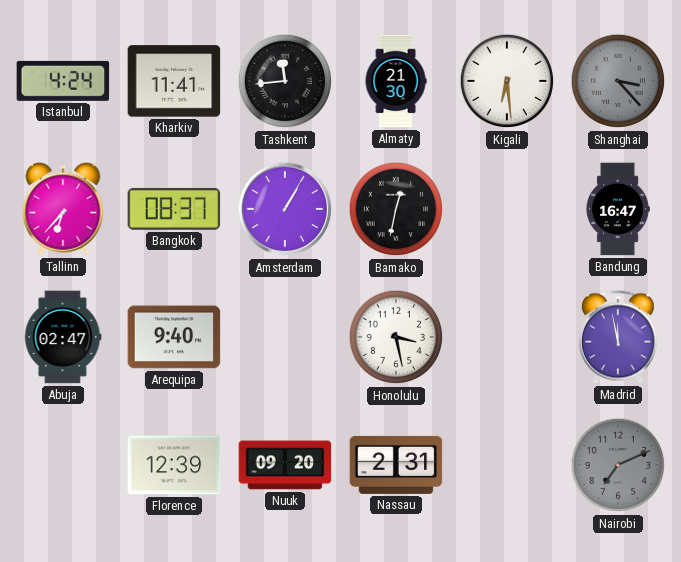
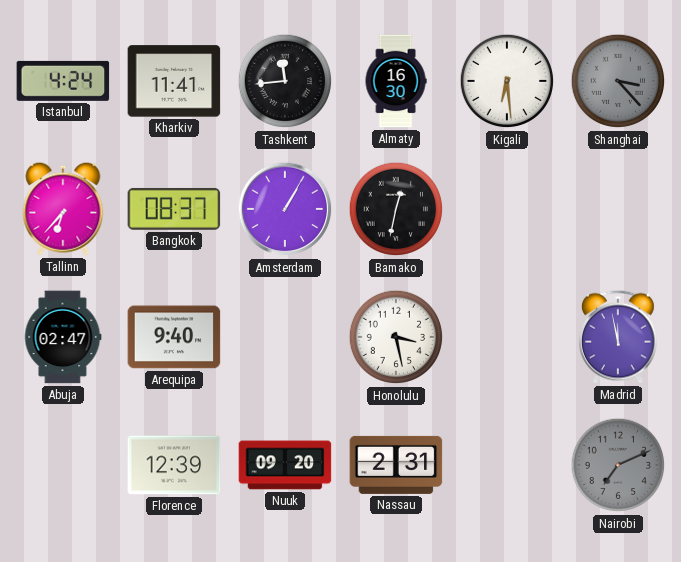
Almaty: 21:30 -> 16:30 (396, 81)
Bandung: 16:47 -> none (618, 209)
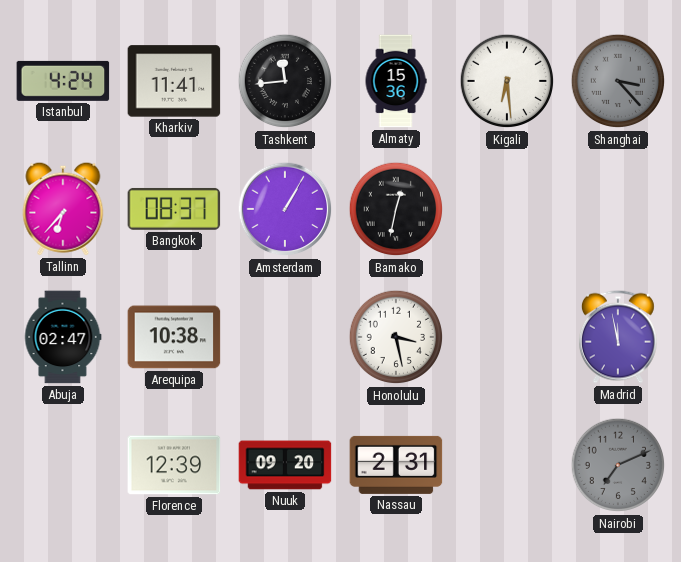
Almaty: 16:30 -> 15:36 (396, 81)
Arequipa: 9:40 -> 10:38 (174, 337)
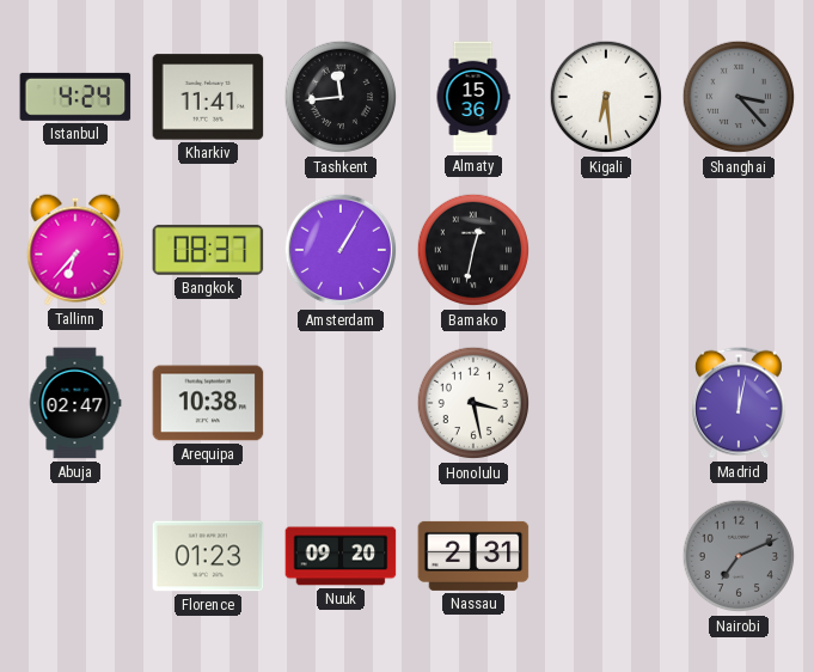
Madrid: 11:58 -> 12:02 (739, 403)
Florence: 12:39 -> 01:23 (208, 556)
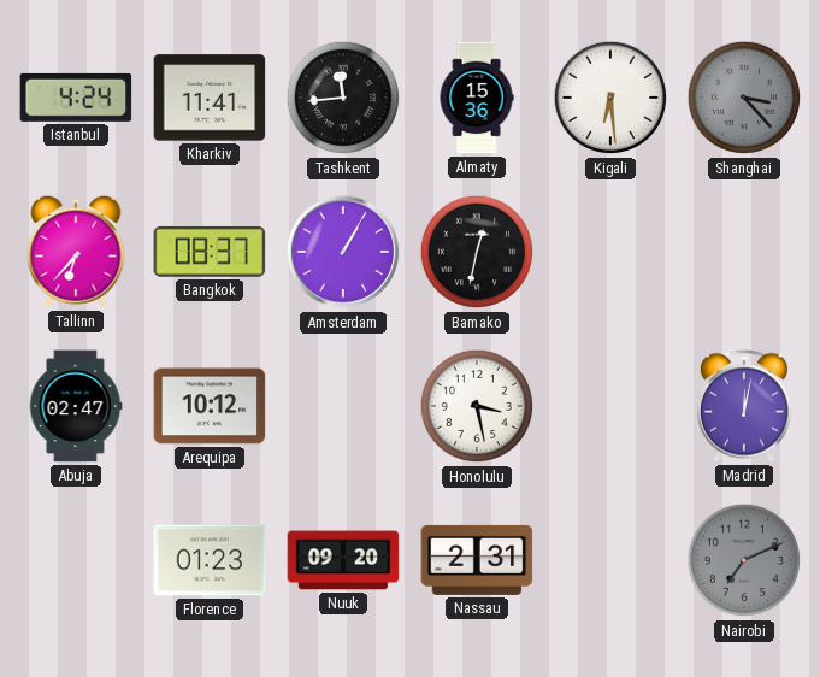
Arequipa: 10:38 -> 10:12 (210, 406)
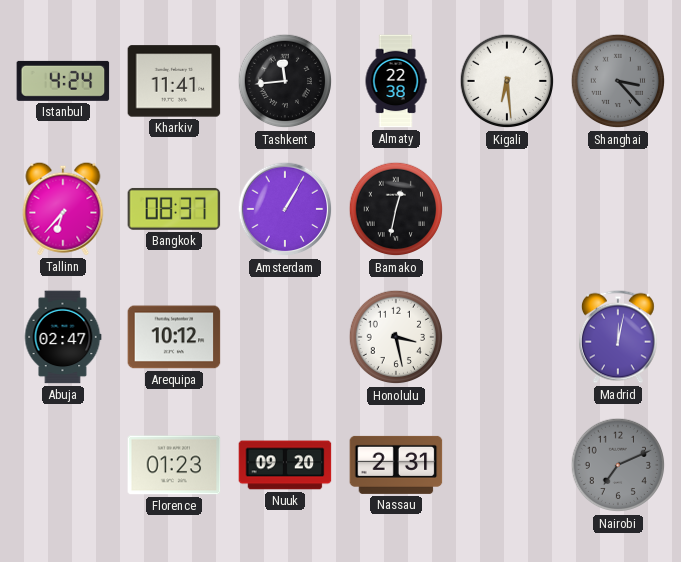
Almaty: 15:36 -> 22:38 (396, 81)
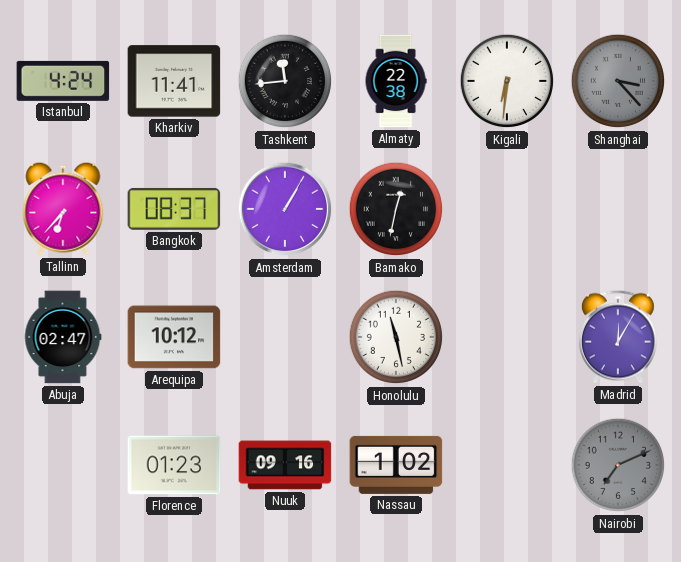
Kigali: 6:29 -> 6:31 (507, 81)
Honolulu: 3:28 -> 11:28 (396, 337)
Madrid: 12:02 -> 12:05 (618, 337)
Nuuk: 09:20 -> 09:16 (285, 465)
Nassau: 2:31 -> 1:02 (396, 465)
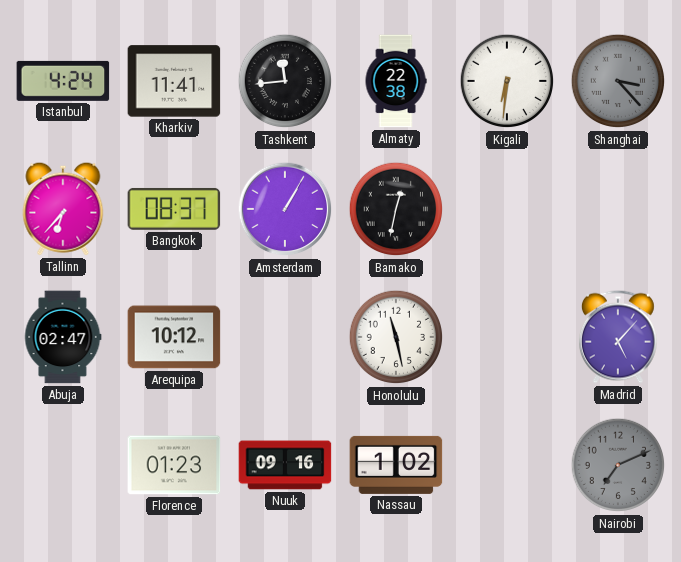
Madrid: 12:05 -> 5:07 (618, 337)
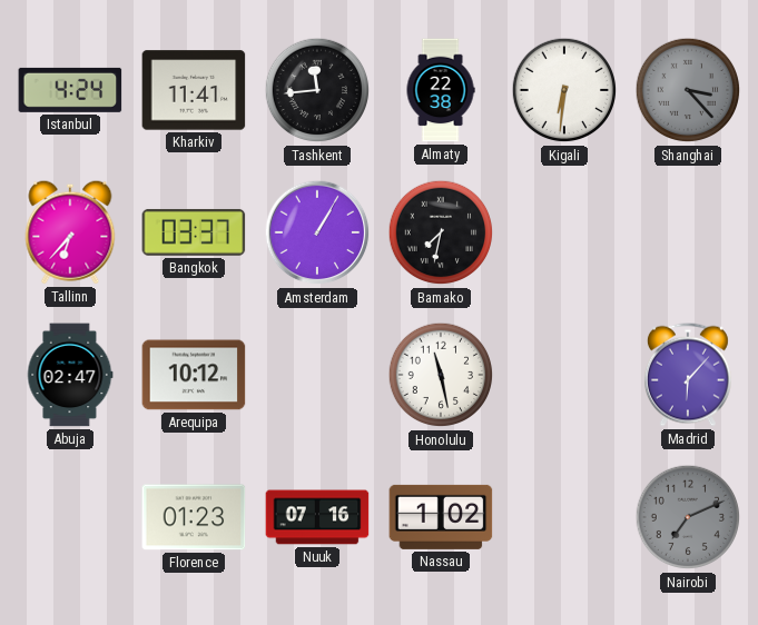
Bangkok: 08:37 -> 03:37 (194, 232)
Bamako: 12:32 -> 7:32 (441, 232)
Madrid: 5:07 -> 6:07 (688, 375)
Nuuk: 09:16 -> 07:16 (317, 517)
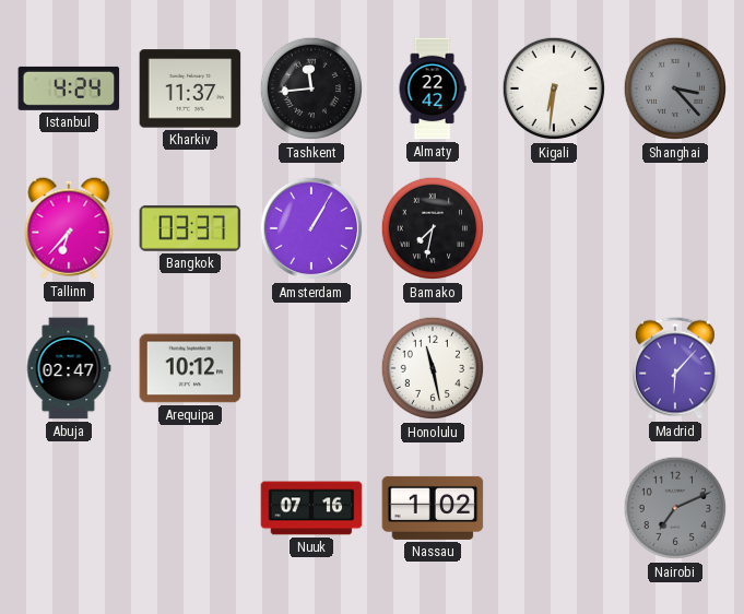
Kharkiv: 11:41 -> 11:37 (190, 88)
Almaty: 22:38 -> 22:42 (433, 88)
Florence: 01:23 -> none (194, 517)
